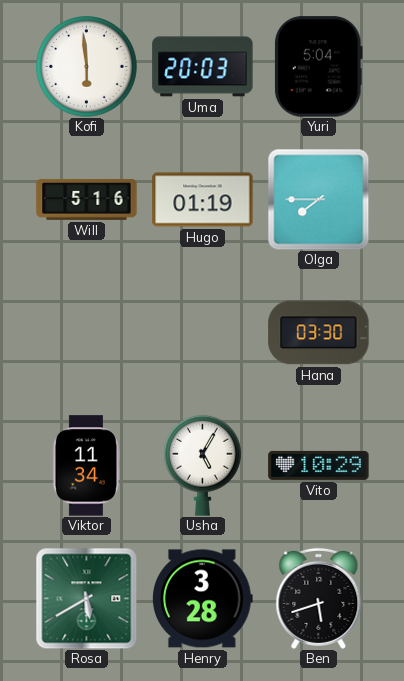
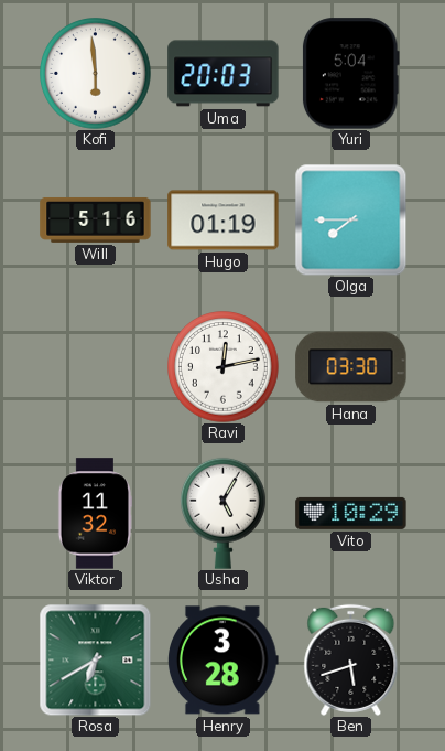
Ravi: none -> 12:13 (224, 367)
Viktor: 11:34 -> 11:32 (94, 514)
Rosa: 5:40 -> 6:40 (95, 659)
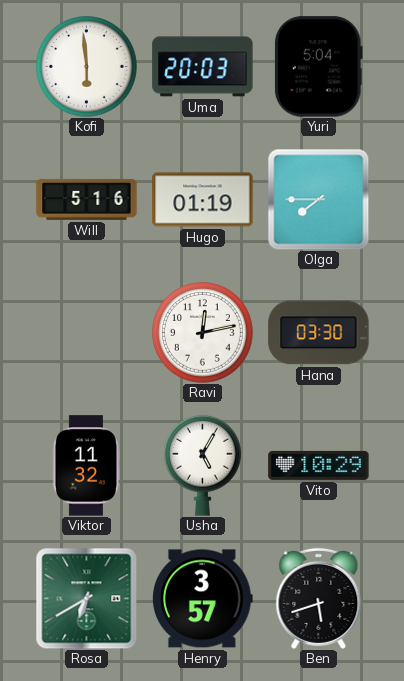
Henry: 3:28 -> 3:57 (203, 599)
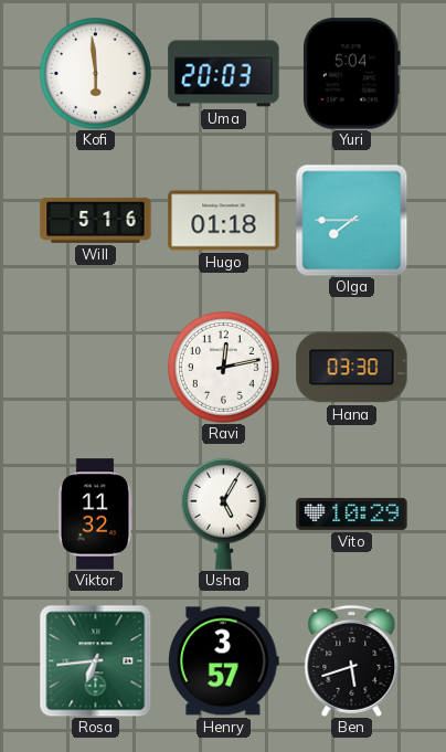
Hugo: 01:19 -> 01:18 (224, 221)
Rosa: 6:40 -> 6:44 (95, 660)
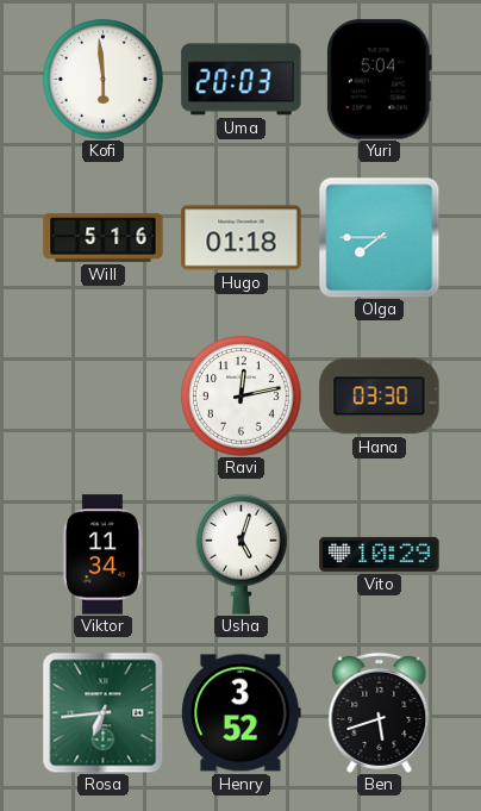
Viktor: 11:32 -> 11:34 (101, 555)
Usha: 5:05 -> 5:03 (242, 554)
Henry: 3:57 -> 3:52 (242, 713)
